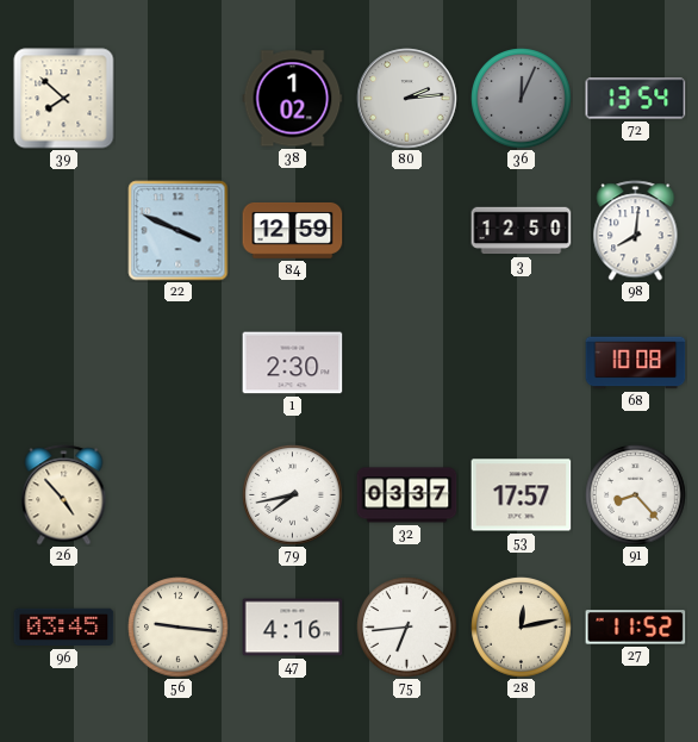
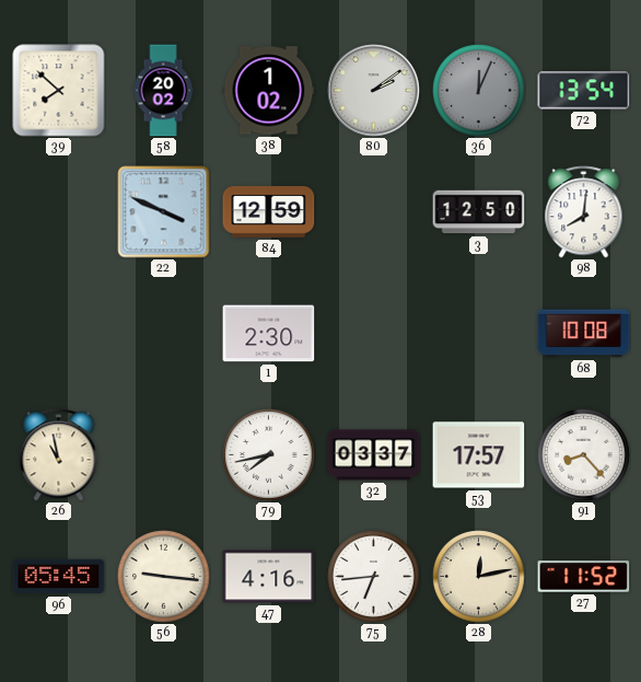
58: none -> 20:02 (163, 91)
80: 2:14 -> 2:09 (374, 91)
26: 4:53 -> 10:58 (59, 455)
96: 03:45 -> 05:45 (59, 577)
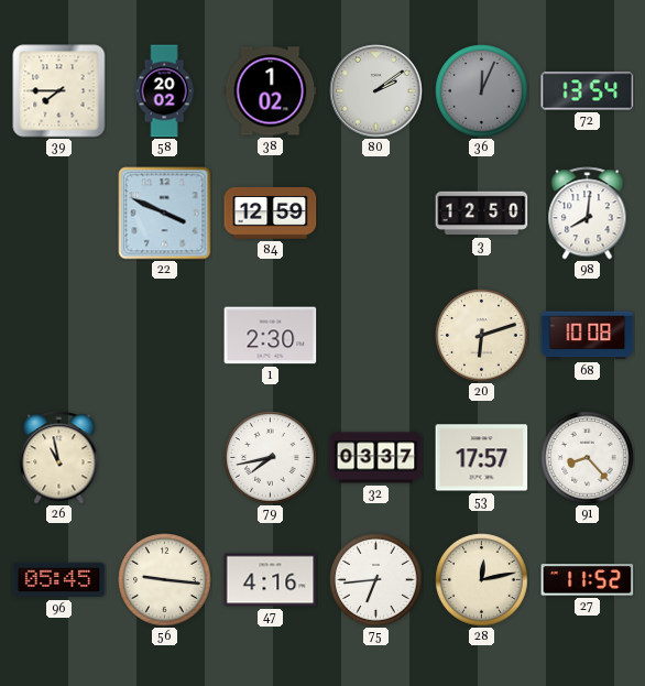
39: 7:52 -> 7:45 (59, 91)
20: none -> 6:12 (482, 336)
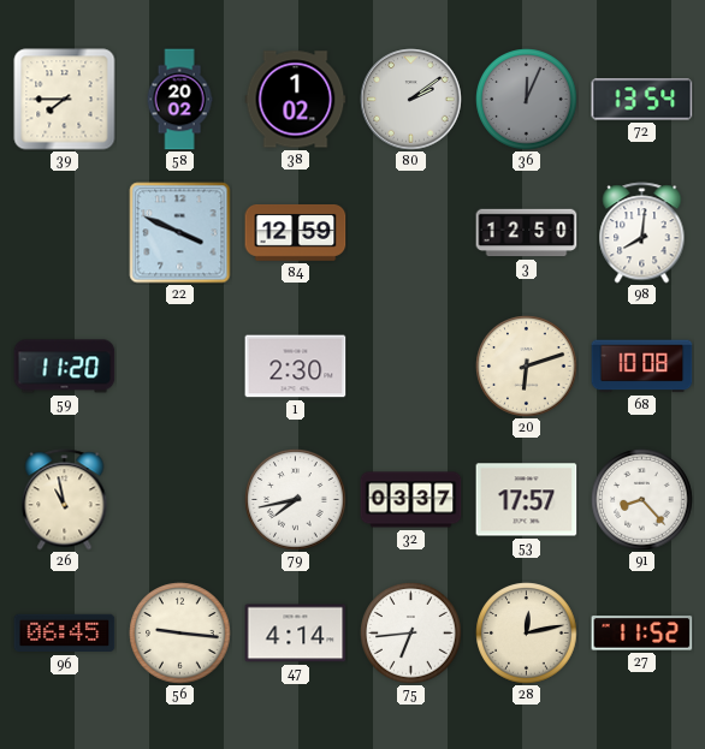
59: none -> 11:20 (65, 367)
96: 05:45 -> 06:45 (65, 634)
47: 4:16 -> 4:14 (296, 634)
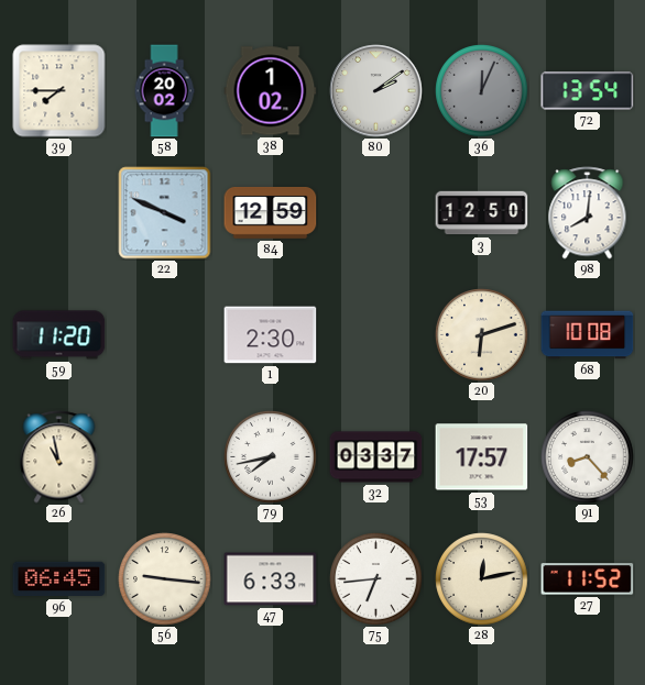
47: 4:14 -> 6:33 (271, 579)
